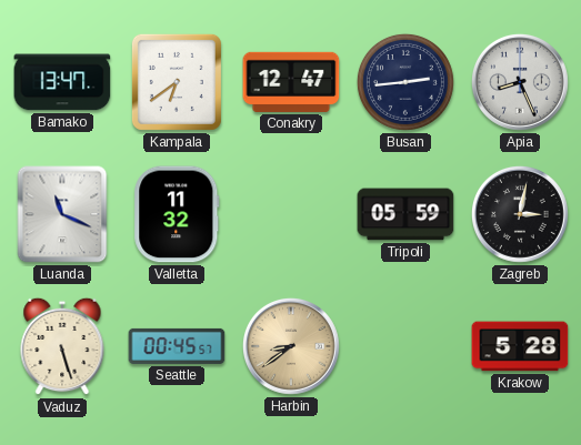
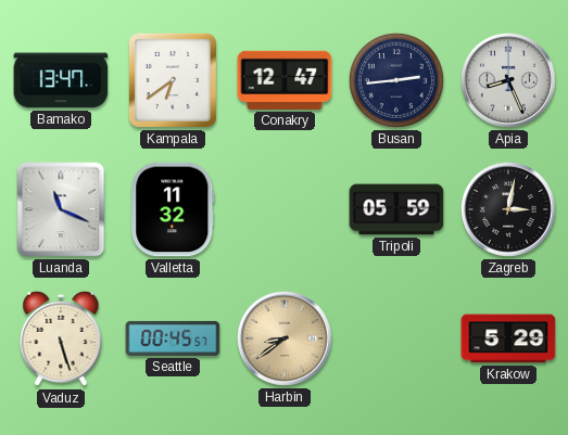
Krakow: 5:28 -> 5:29 (508, 338)
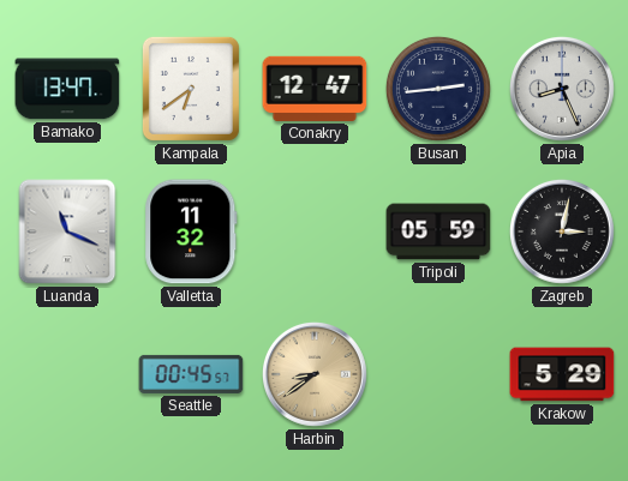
Vaduz: 5:27 -> none (61, 338)
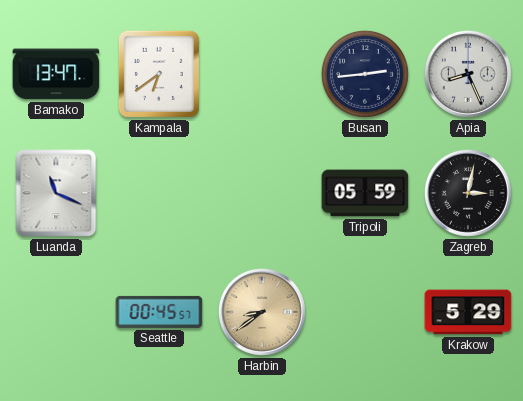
Conakry: 12:47 -> none (315, 89)
Valletta: 11:32 -> none (191, 232)
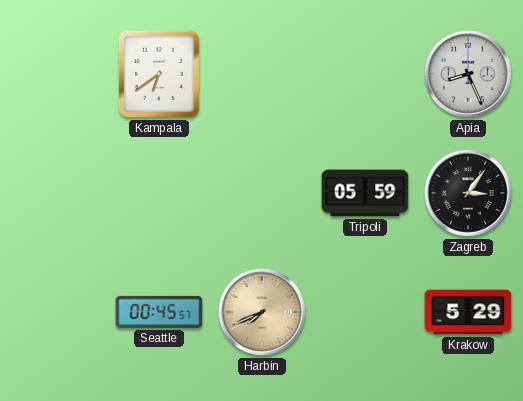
Bamako: 13:47 -> none (56, 74)
Busan: 2:44 -> none (365, 74)
Luanda: 11:19 -> none (56, 193)
Zagreb: 3:02 -> 3:06 (468, 193)
Harbin: 8:39 -> 7:41 (262, 312)
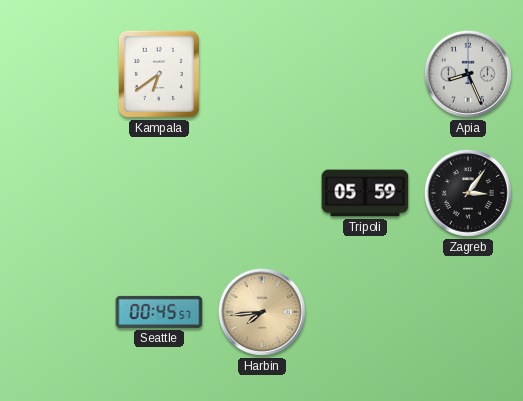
Harbin: 7:41 -> 7:44 (262, 312)
Krakow: 5:29 -> none (468, 312)
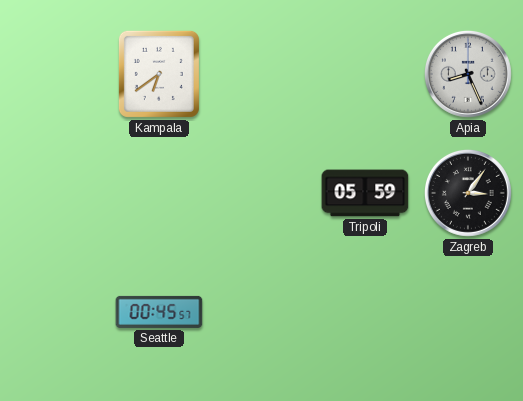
Harbin: 7:44 -> none (262, 312)
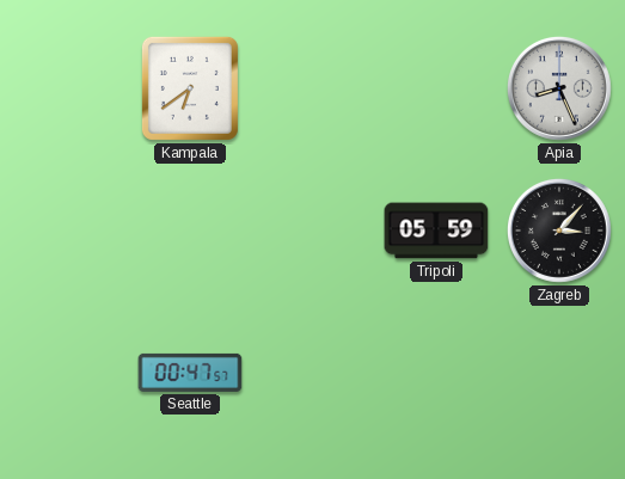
Zagreb: 3:06 -> 3:07 (559, 231)
Seattle: 00:45 -> 00:47 (190, 373)
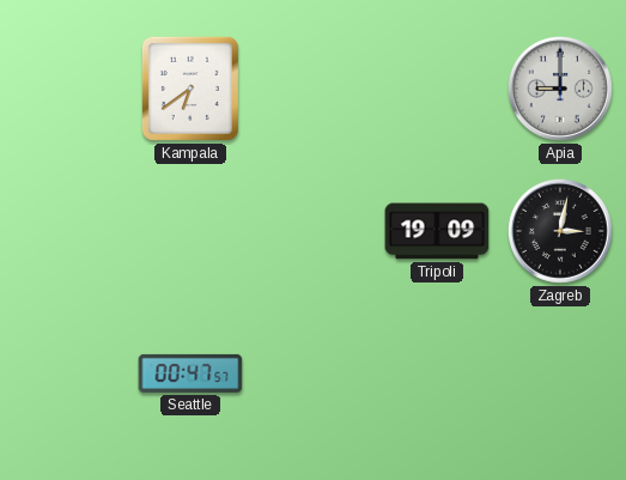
Apia: 8:26 -> 9:00 (560, 89)
Tripoli: 05:59 -> 19:09 (437, 231)
Zagreb: 3:07 -> 3:02 (560, 231)
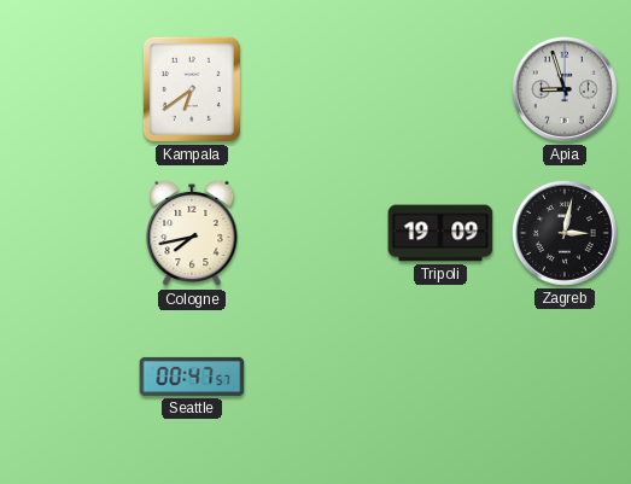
Apia: 9:00 -> 8:57 (565, 89)
Cologne: none -> 7:43 (192, 233)
